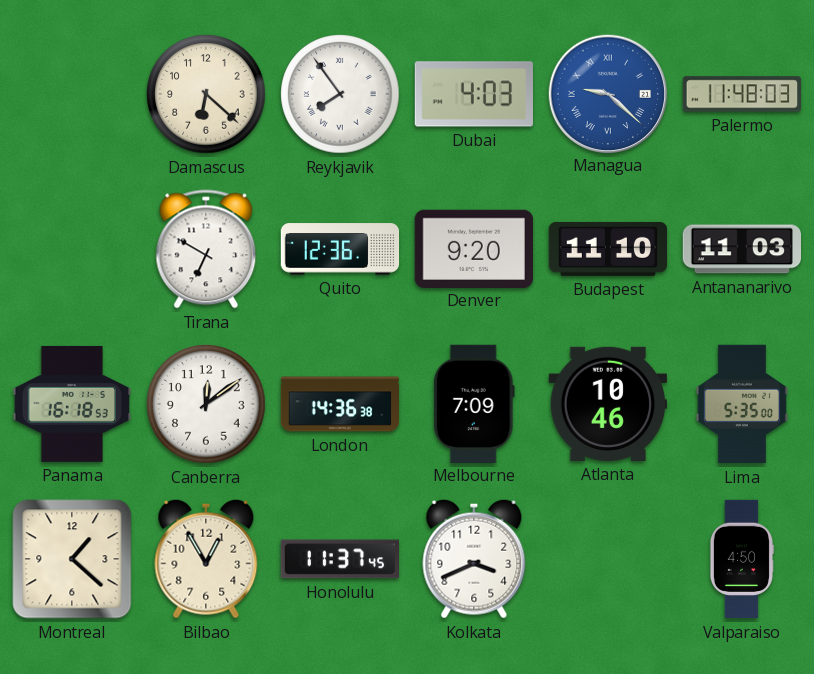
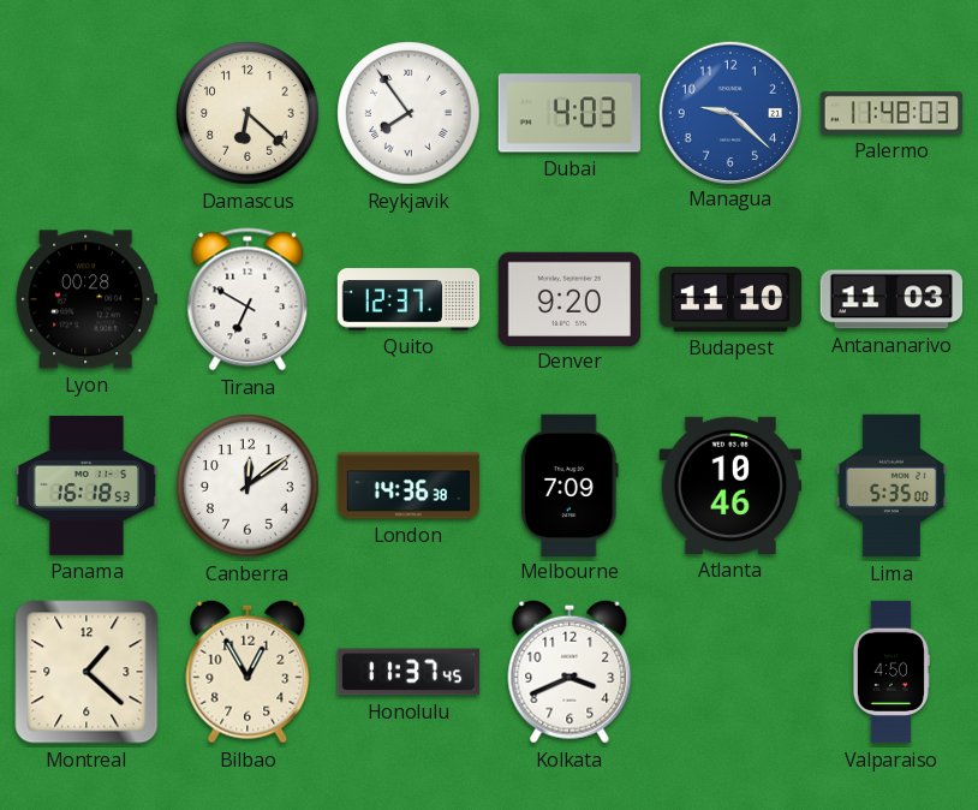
Managua numerals: Roman -> Arabic (729, 112)
Lyon: none -> 00:28 (87, 299)
Quito: 12:36 -> 12:37 (409, 299)
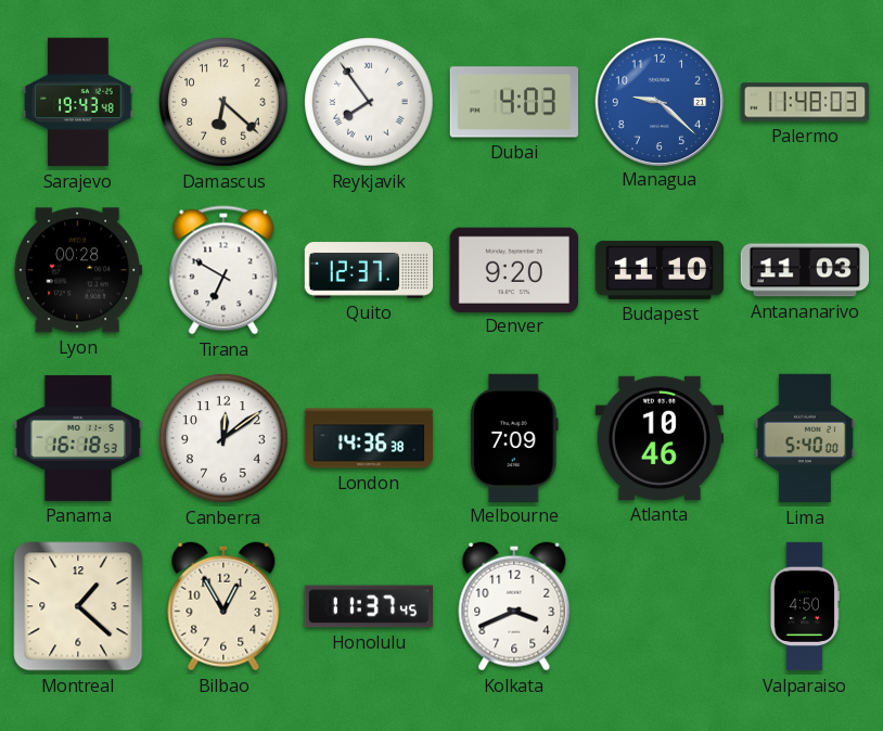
Sarajevo: none -> 19:43 (78, 102)
Lima: 5:35 -> 5:40 (805, 438)
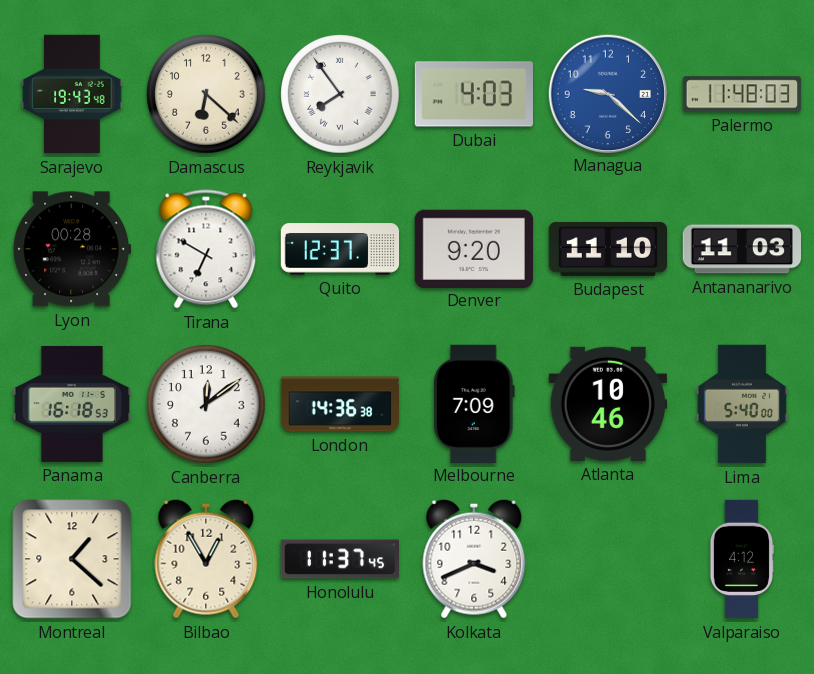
Valparaiso: 4:50 -> 4:12 (741, 559)
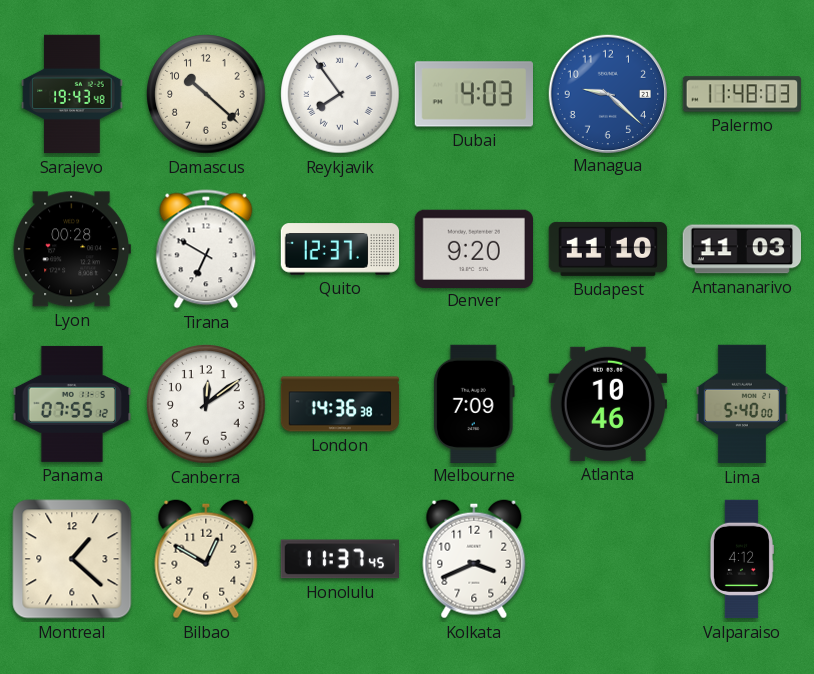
Damascus: 6:22 -> 10:22 (206, 94)
Panama: 16:18 -> 07:55 (72, 404)
Bilbao: 12:55 -> 12:50 (206, 559)
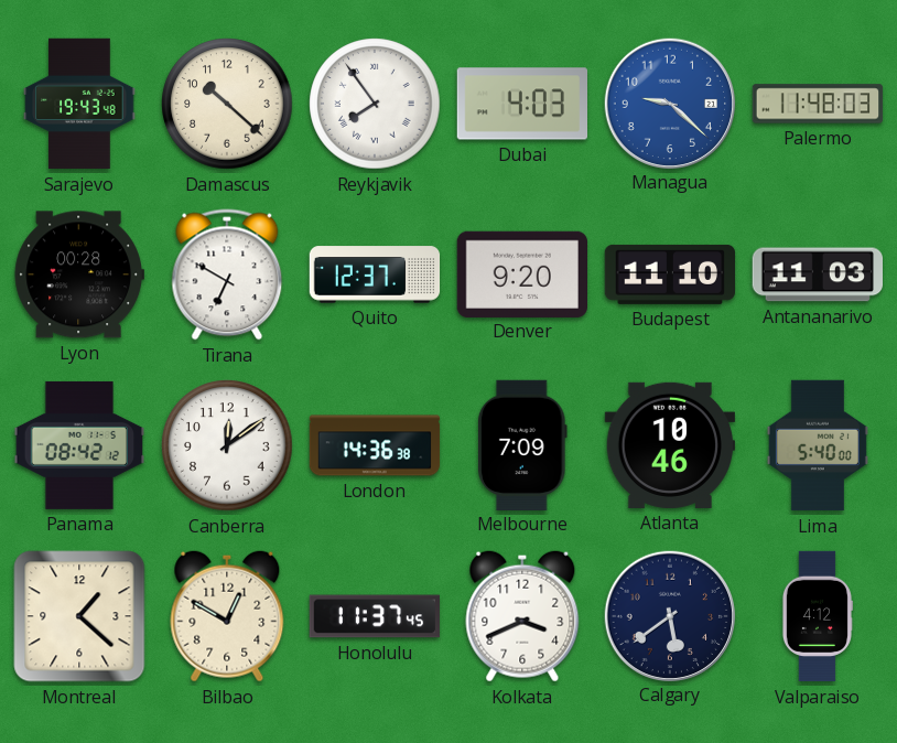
Panama: 07:55 -> 08:42 (79, 445)
Calgary: none -> 5:39 (669, 615)
